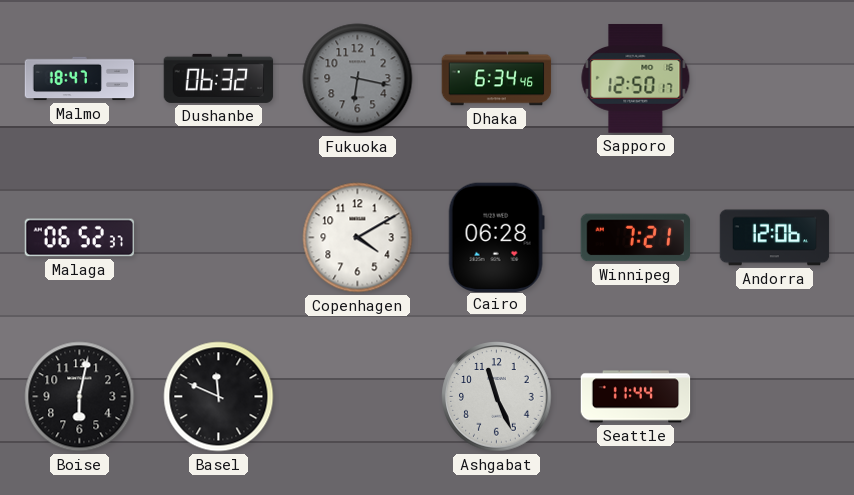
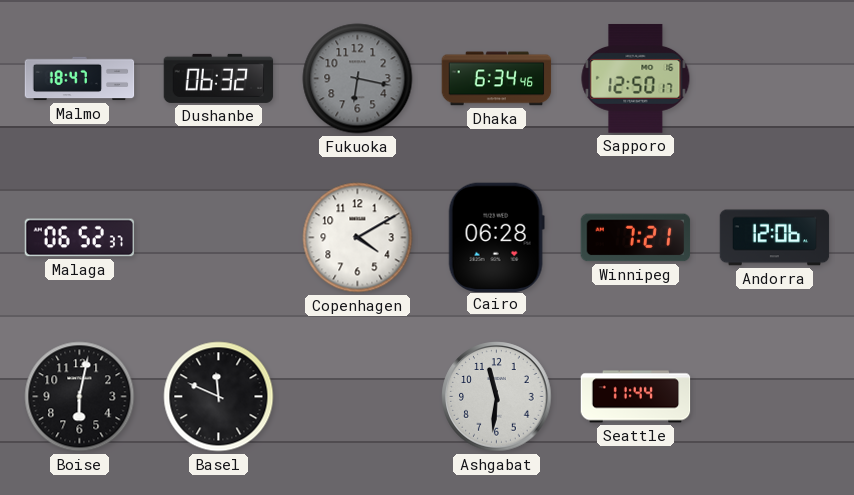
Ashgabat: 11:26 -> 11:31 (497, 397)
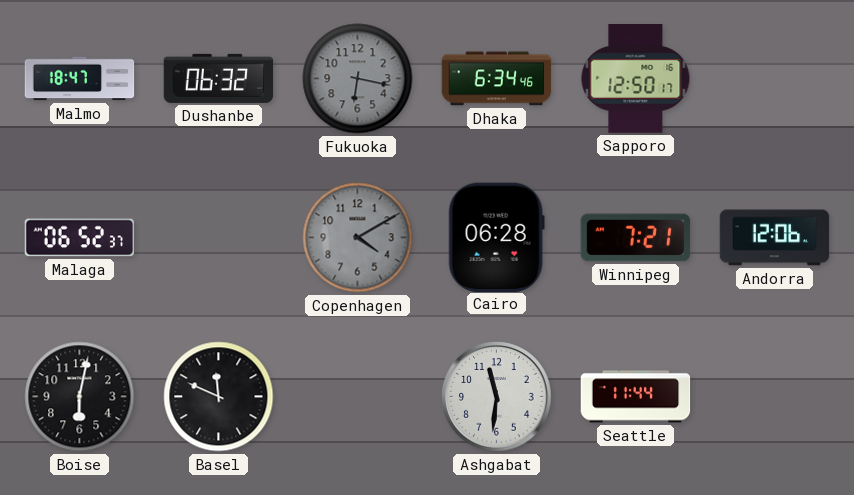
Copenhagen dial: white -> grey (358, 238)
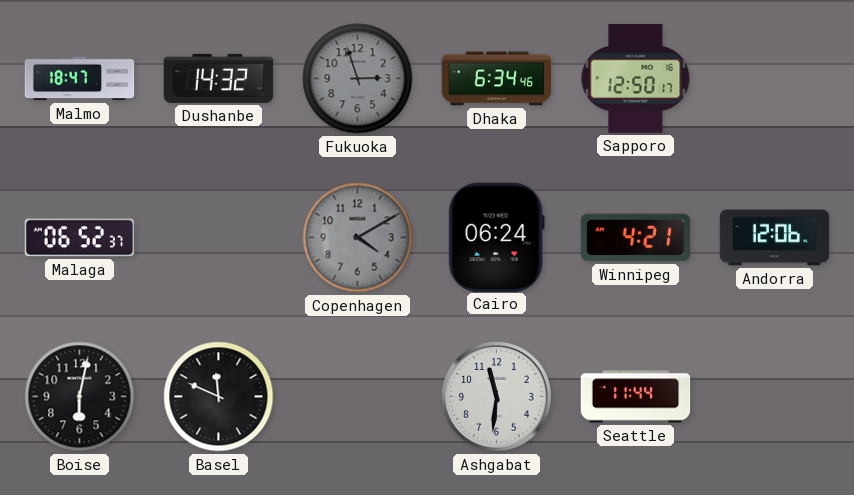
Dushanbe: 06:32 -> 14:32 (219, 78)
Fukuoka: 6:17 -> 2:57 (358, 79)
Cairo: 06:28 -> 06:24 (496, 237)
Winnipeg: 7:21 -> 4:21 (636, 238)
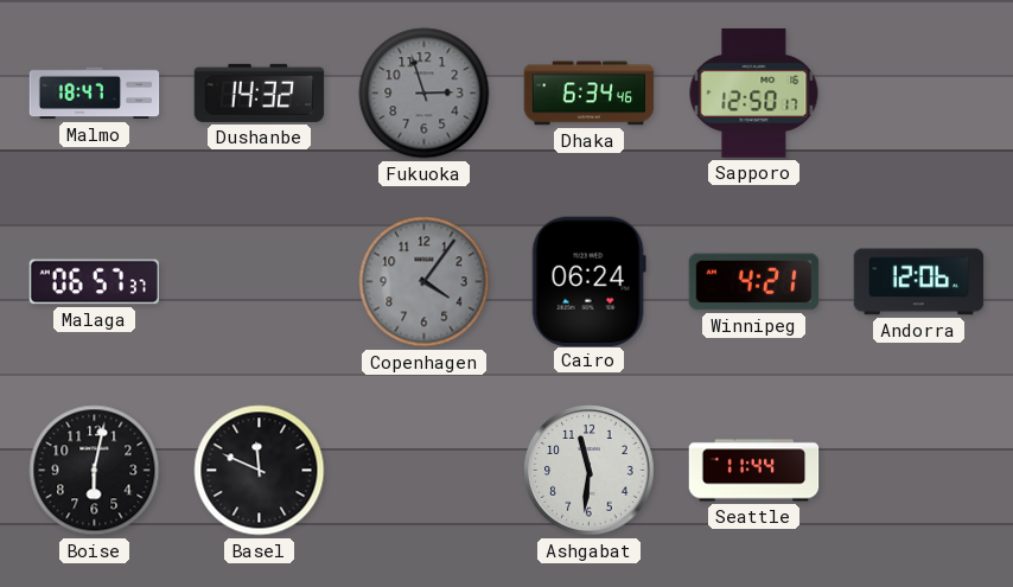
Malaga: 06:52 -> 06:57 (95, 282)
Copenhagen: 4:10 -> 4:06 (425, 282)
